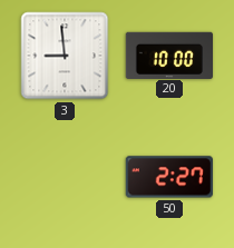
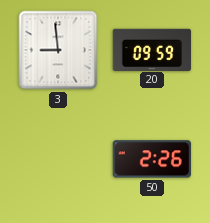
20: 10:00 -> 09:59 (151, 49)
50: 2:27 -> 2:26 (152, 159)
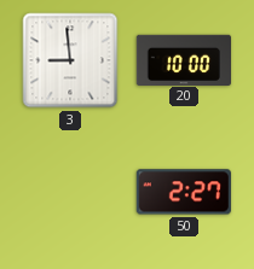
20: 09:59 -> 10:00 (183, 59)
50: 2:26 -> 2:27 (184, 192)
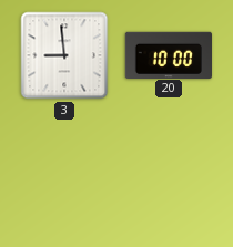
50: 2:27 -> none (184, 192)
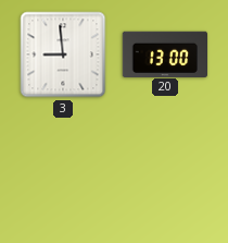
20: 10:00 -> 13:00 (164, 53)
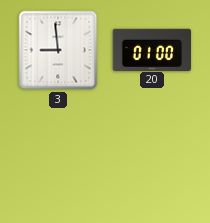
20: 13:00 -> 01:00 (151, 49)
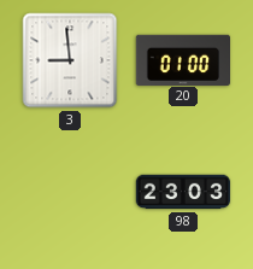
98: none -> 23:03 (183, 192)
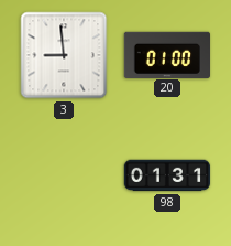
98: 23:03 -> 01:31 (167, 175)
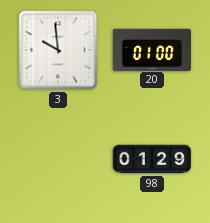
3: 8:59 -> 9:59 (58, 50)
98: 01:31 -> 01:29 (152, 159)
